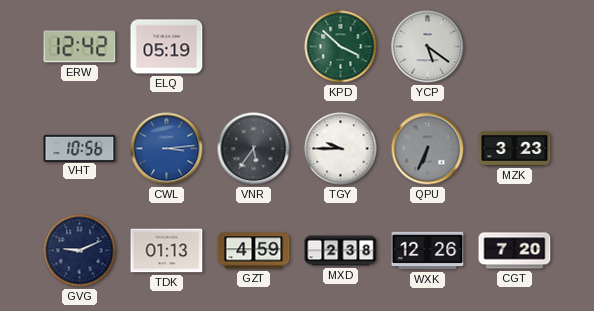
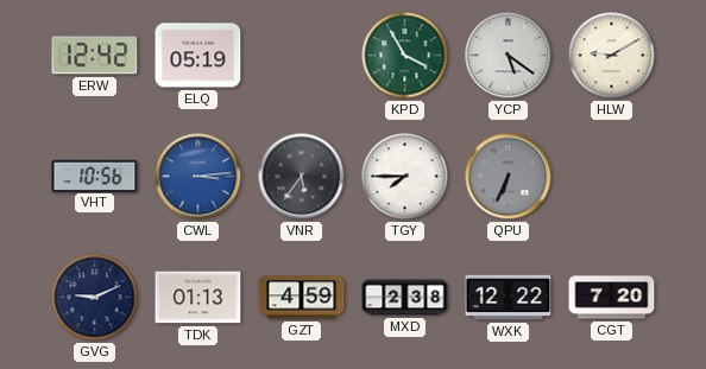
KPD: 3:52 -> 3:55 (405, 56)
HLW: none -> 9:10 (612, 56)
TGY: 9:45 -> 7:45 (405, 177)
MZK: 3:23 -> none (515, 148)
WXK: 12:26 -> 12:22 (509, 298)
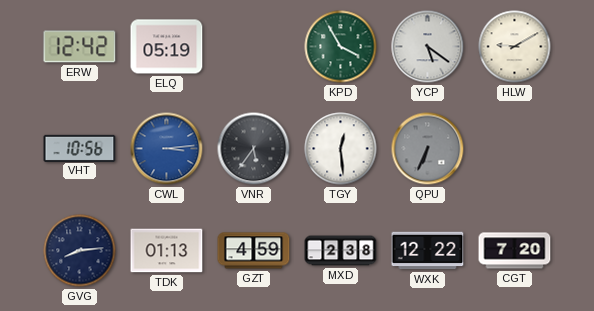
TGY: 7:45 -> 12:29 (341, 149)
GVG: 9:11 -> 8:14 (80, 251)
